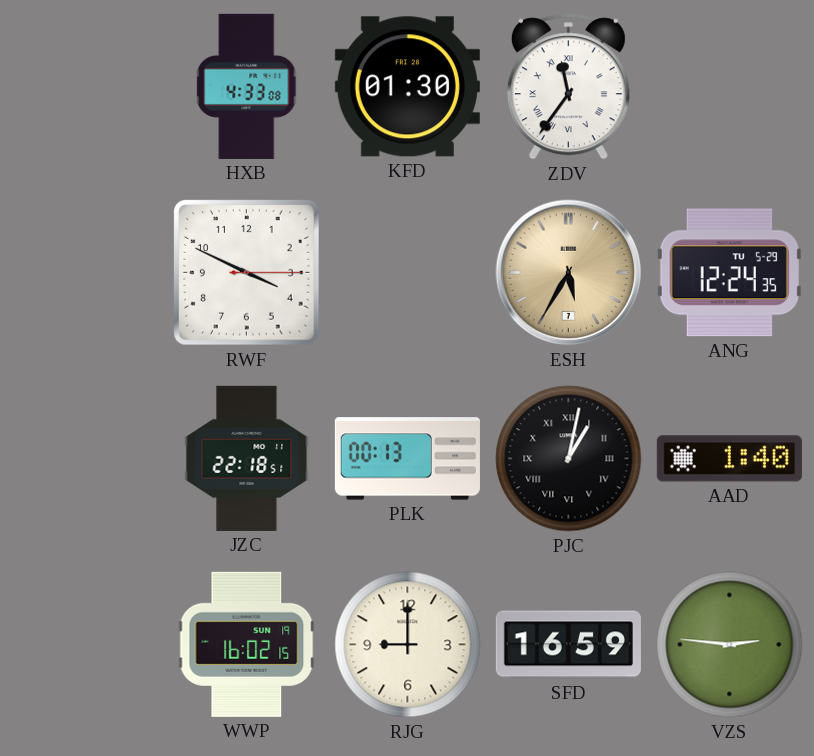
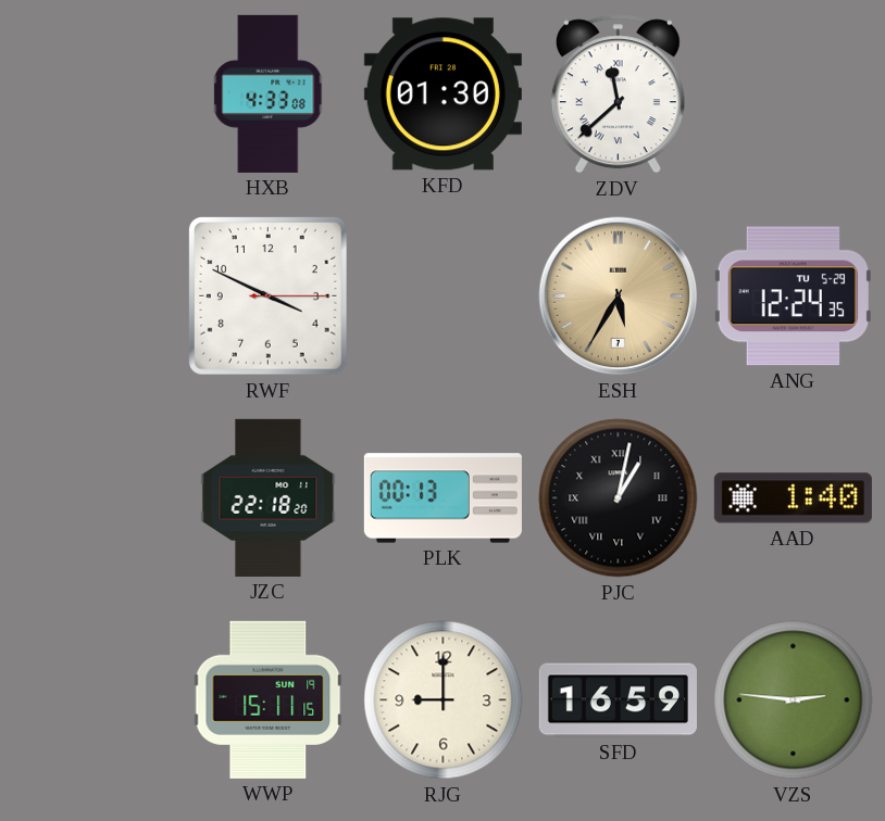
ZDV: 11:36 -> 11:38 (618, 94)
JZC: 22:18:51 -> 22:18:20 (269, 497)
WWP: 16:02 -> 15:11 (269, 699)
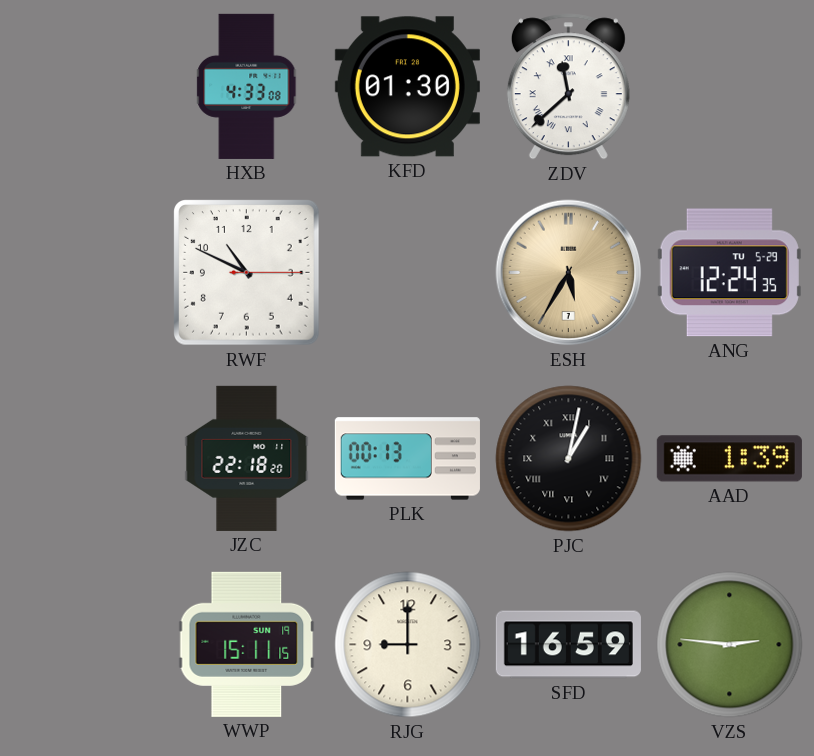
RWF: 3:49 -> 10:49 (247, 273)
AAD: 1:40 -> 1:39 (729, 459)
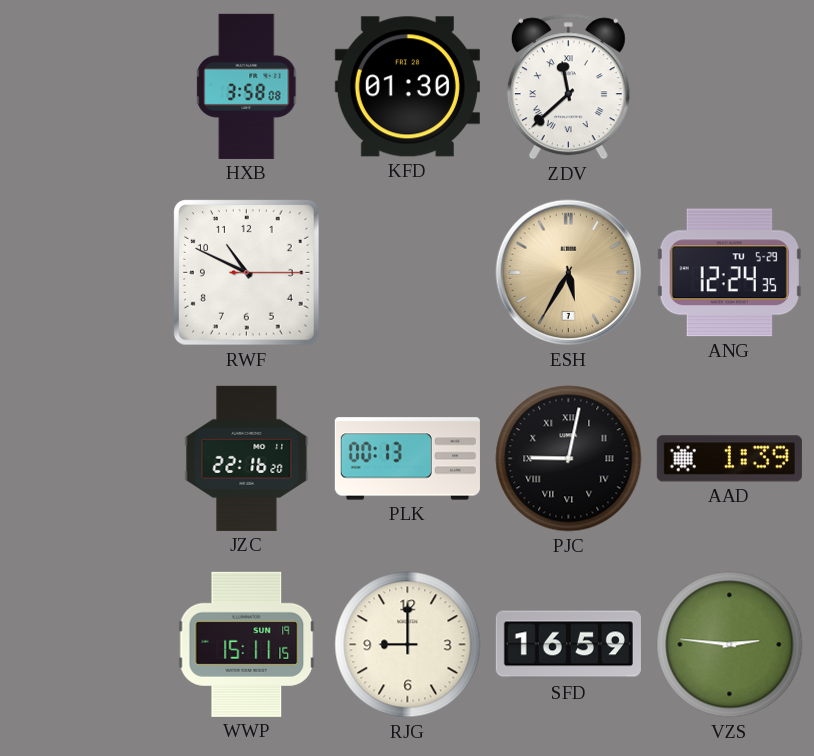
HXB: 4:33 -> 3:58 (247, 86)
JZC: 22:18 -> 22:16 (247, 458)
PJC: 1:02 -> 9:02 (569, 459)
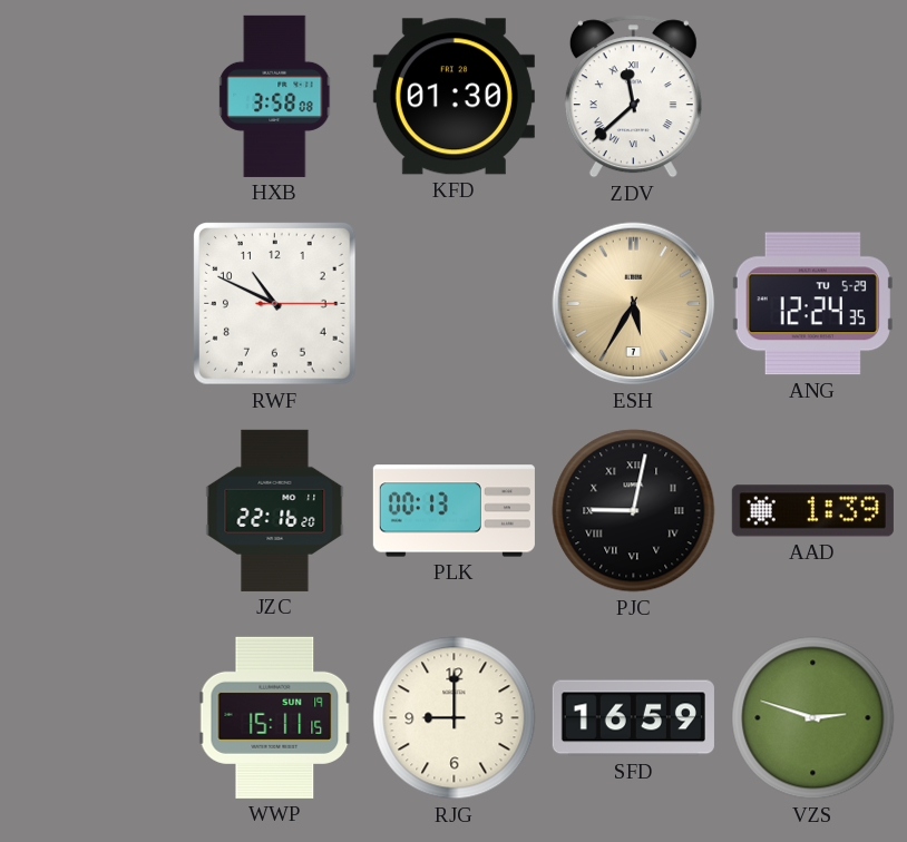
VZS: 2:46 -> 2:48 (813, 718)
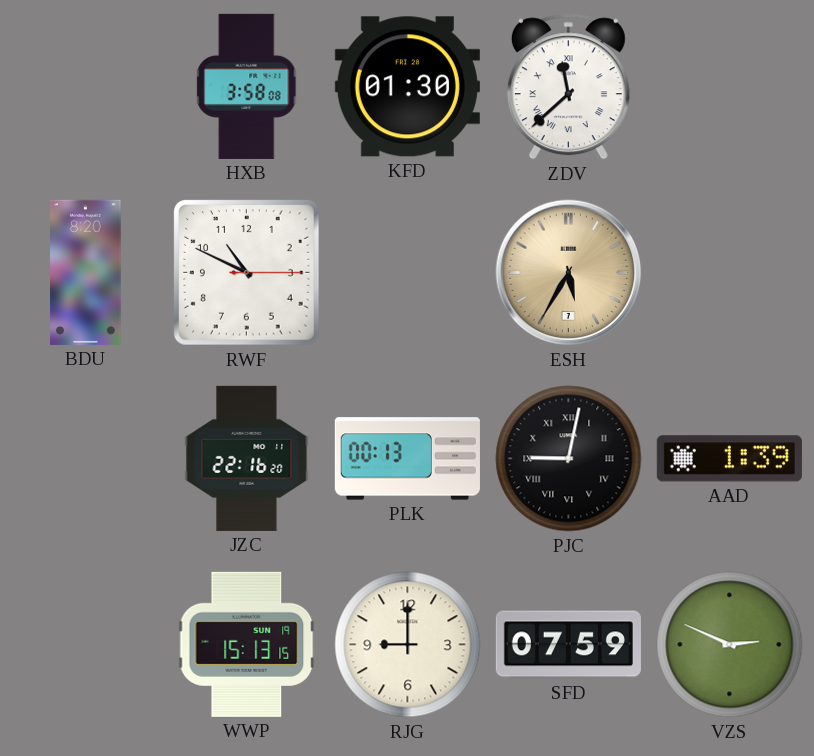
BDU: none -> 8:20 (86, 272)
ANG: 12:24 -> none (812, 304)
WWP: 15:11 -> 15:13 (247, 644)
SFD: 16:59 -> 07:59 (568, 645)
VZS: 2:48 -> 2:49 (730, 645)
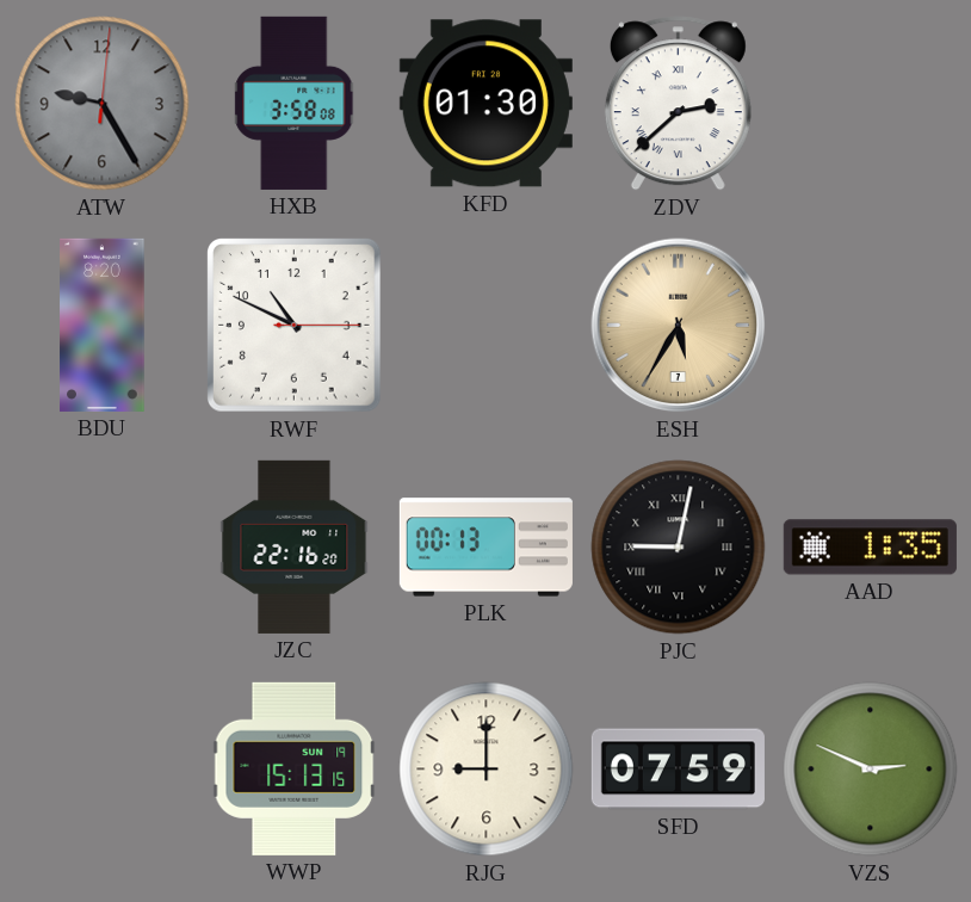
ATW: none -> 9:25 (103, 104)
ZDV: 11:38 -> 2:38 (678, 104)
AAD: 1:39 -> 1:35 (870, 548)
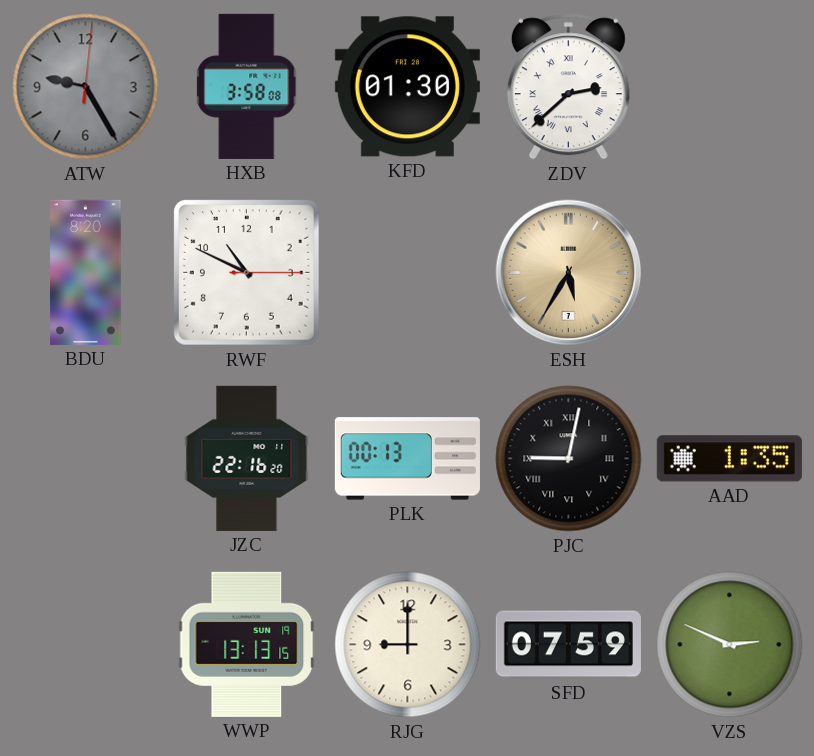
WWP: 15:13 -> 13:13 (247, 644)
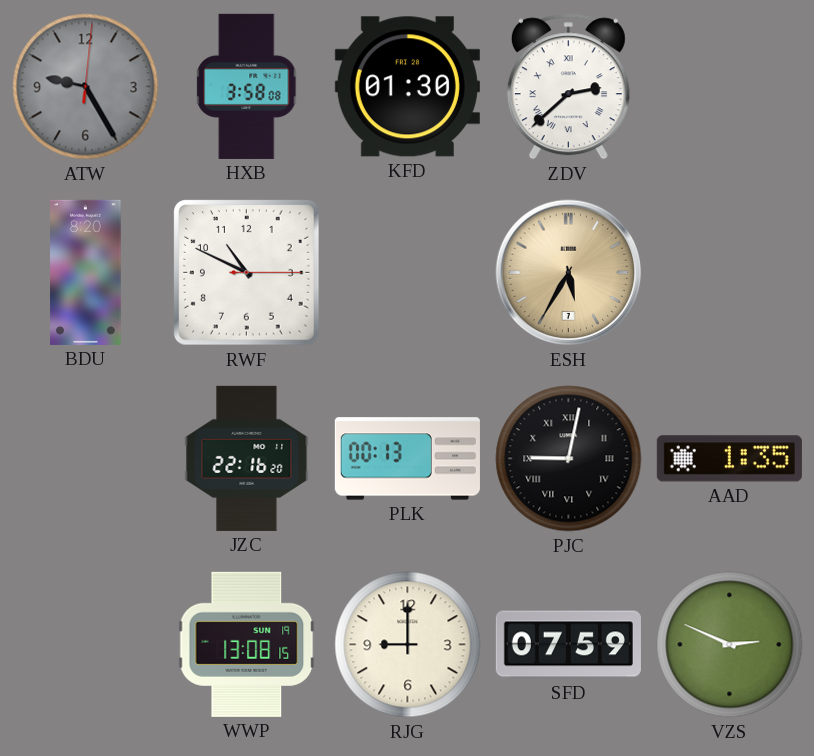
WWP: 13:13 -> 13:08 (247, 644)
